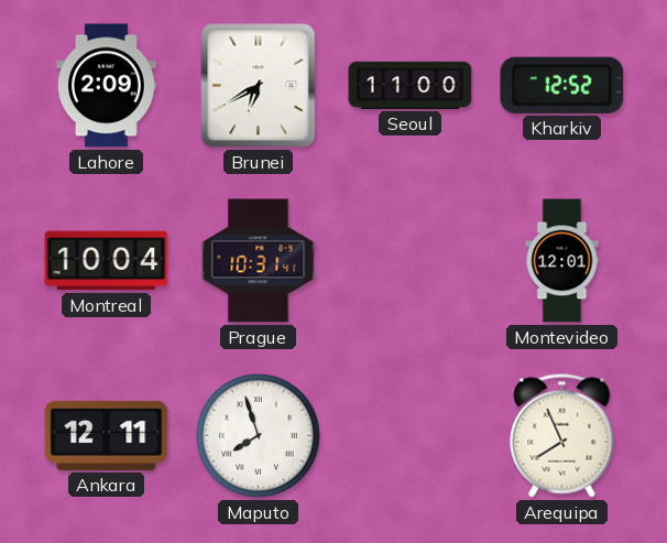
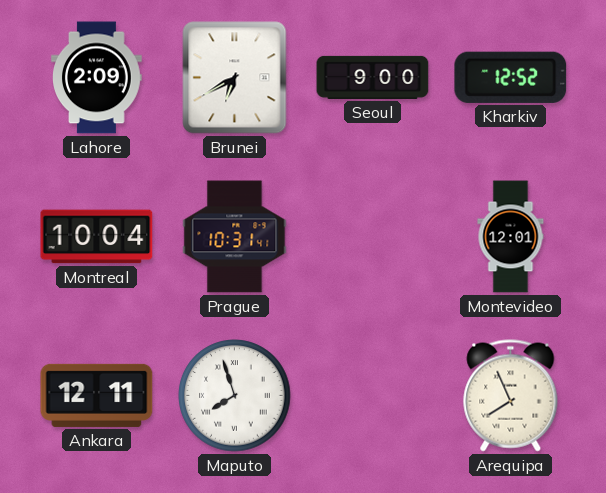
Seoul: 11:00 -> 9:00 (373, 77)
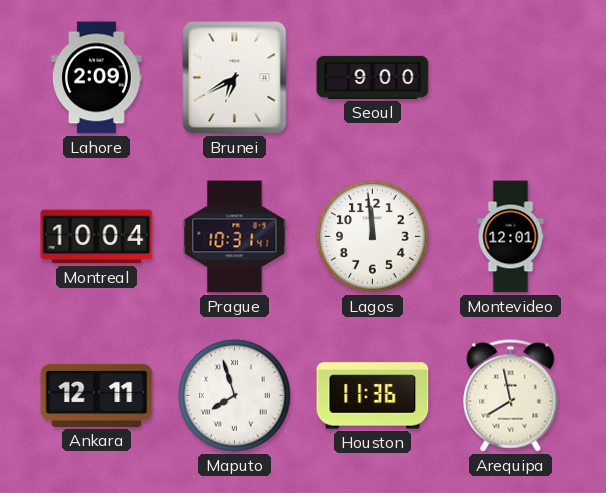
Kharkiv: 12:52 -> none (511, 77)
Lagos: none -> 11:59 (373, 237)
Houston: none -> 11:36 (373, 396)
Arequipa: 7:56 -> 7:58 (511, 396)
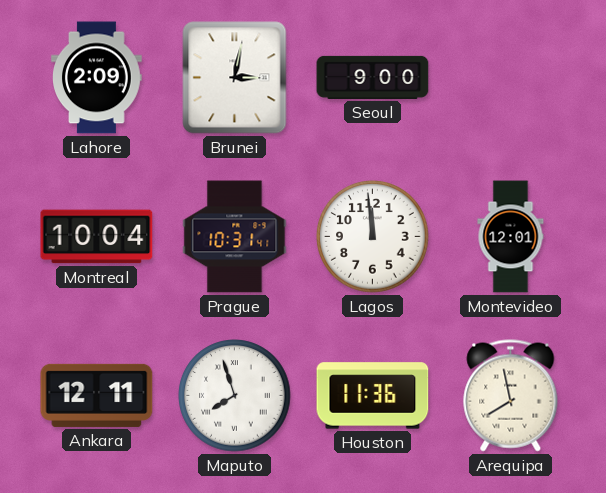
Brunei: 6:40 -> 3:02 (235, 78)
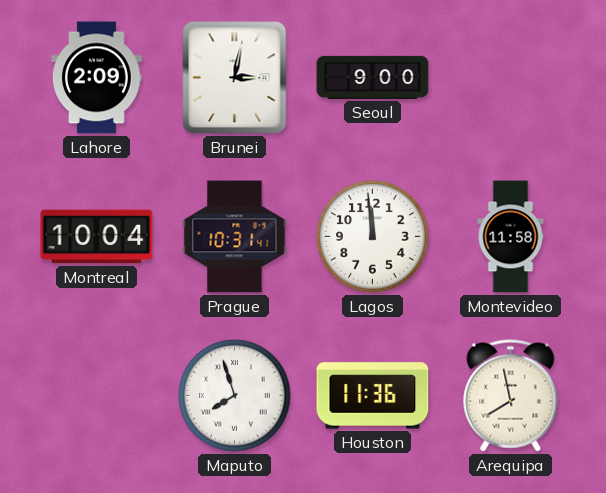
Montevideo: 12:01 -> 11:58 (511, 237)
Ankara: 12:11 -> none (97, 395)
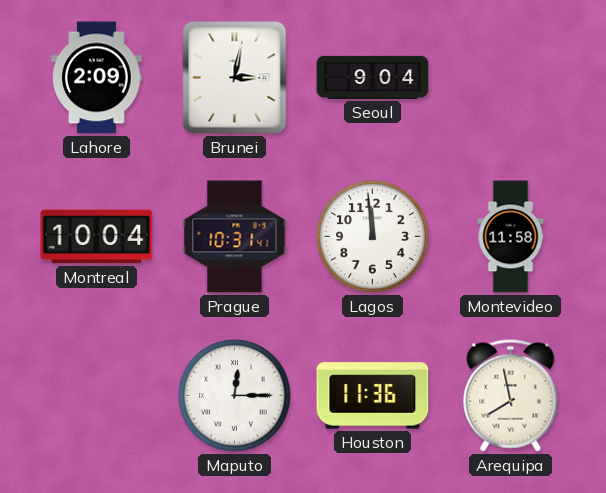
Seoul: 9:00 -> 9:04 (373, 77)
Maputo: 7:57 -> 12:15 (235, 396)
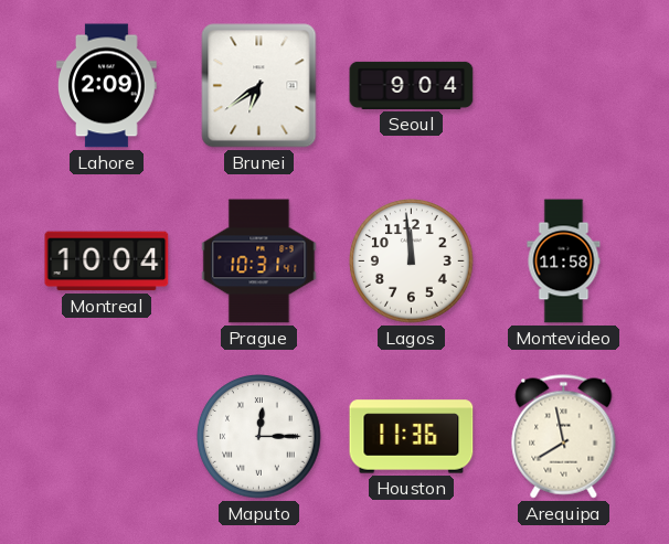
Brunei: 3:02 -> 6:39 (259, 86)
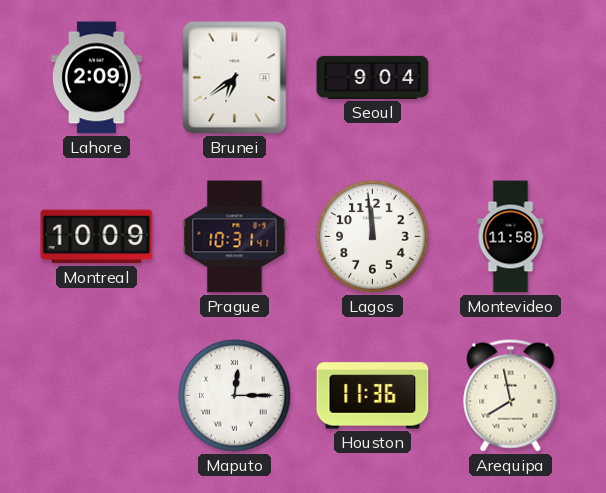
Montreal: 10:04 -> 10:09 (97, 237)
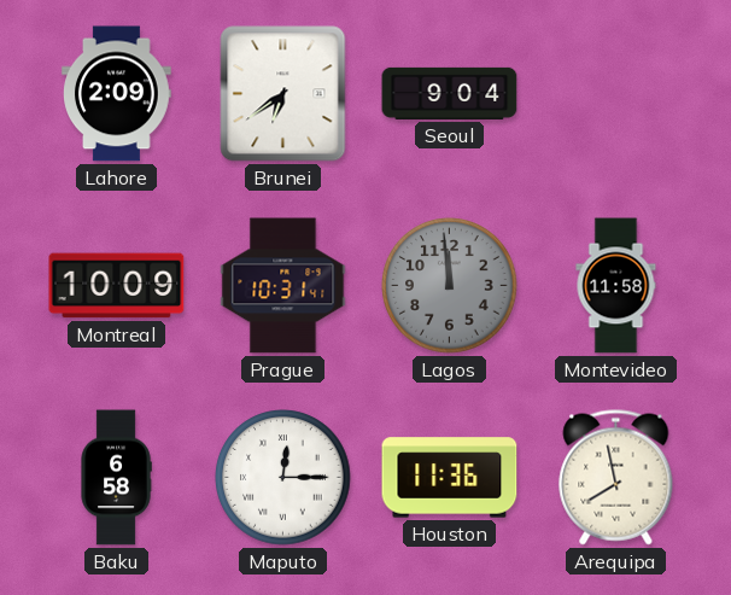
Lagos dial: white -> grey (450, 286)
Baku: none -> 6:58 (116, 478)
